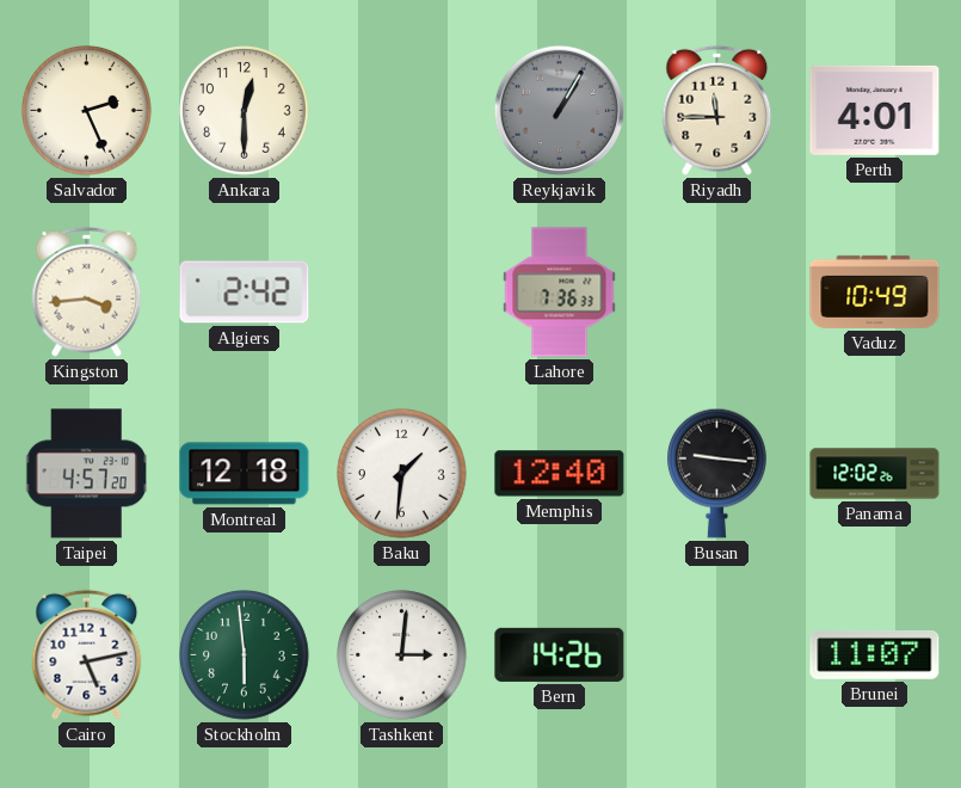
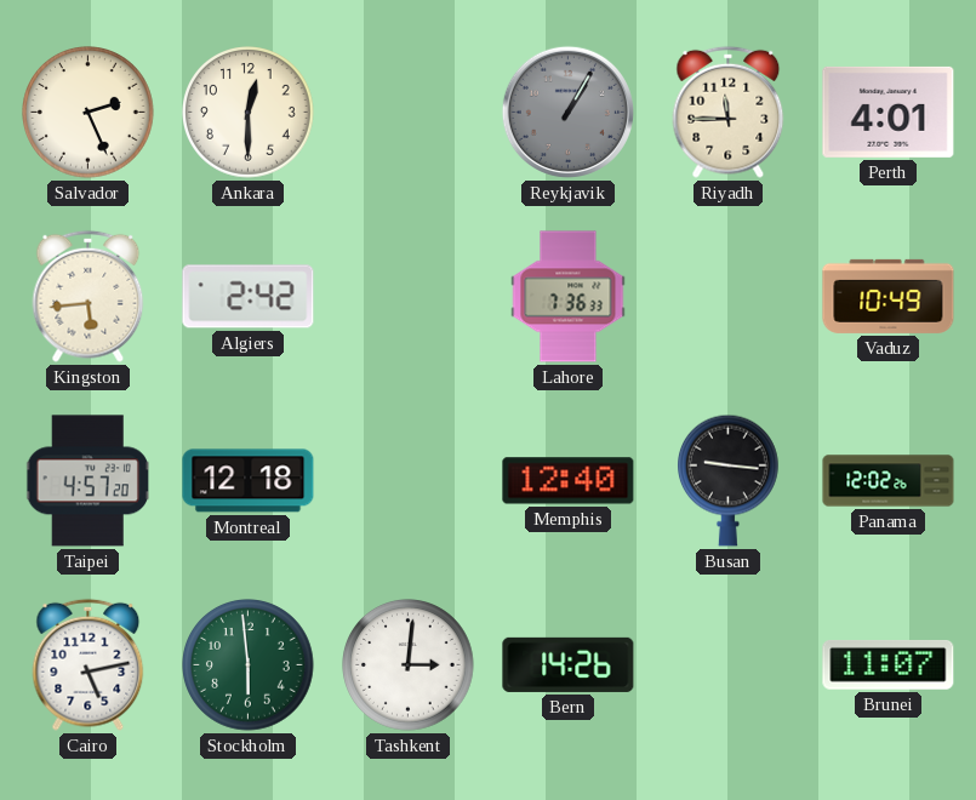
Kingston: 3:44 -> 5:44 (89, 296)
Baku: 1:31 -> none (402, 474)
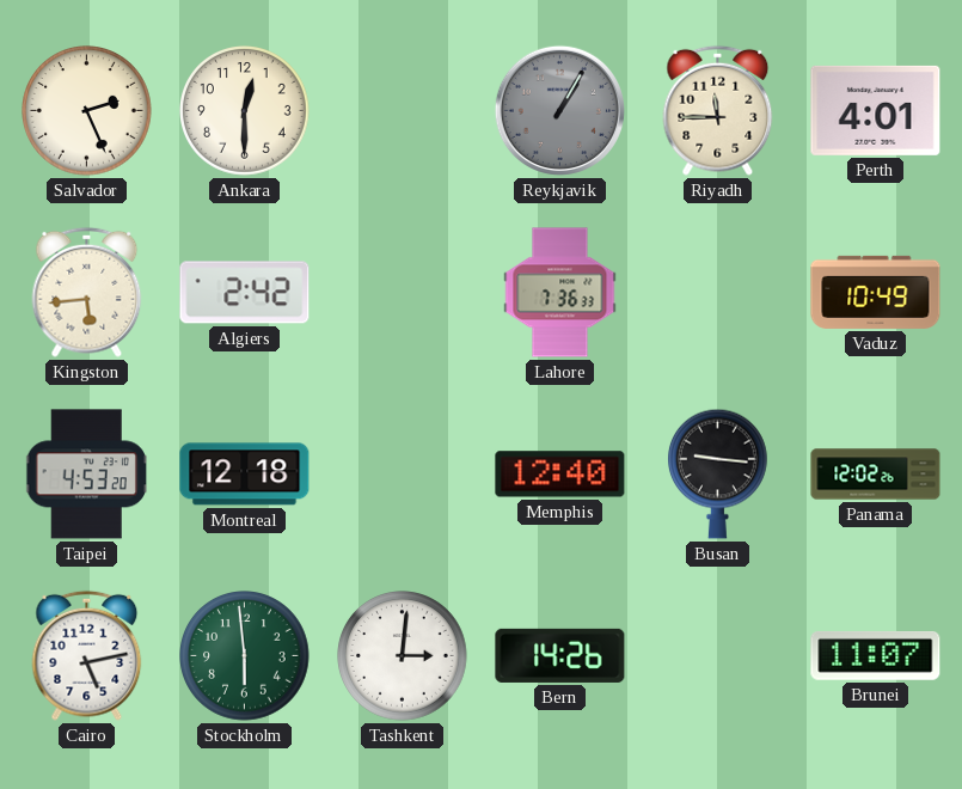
Taipei: 4:57 -> 4:53 (87, 475)
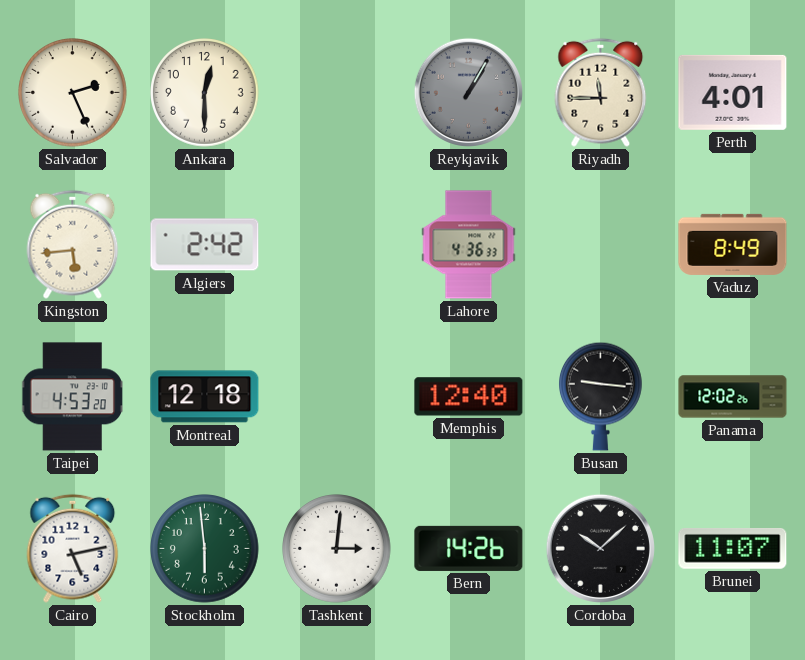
Lahore: 7:36 -> 4:36 (469, 245)
Vaduz: 10:49 -> 8:49 (733, 244)
Cordoba: none -> 10:08 (600, 548)
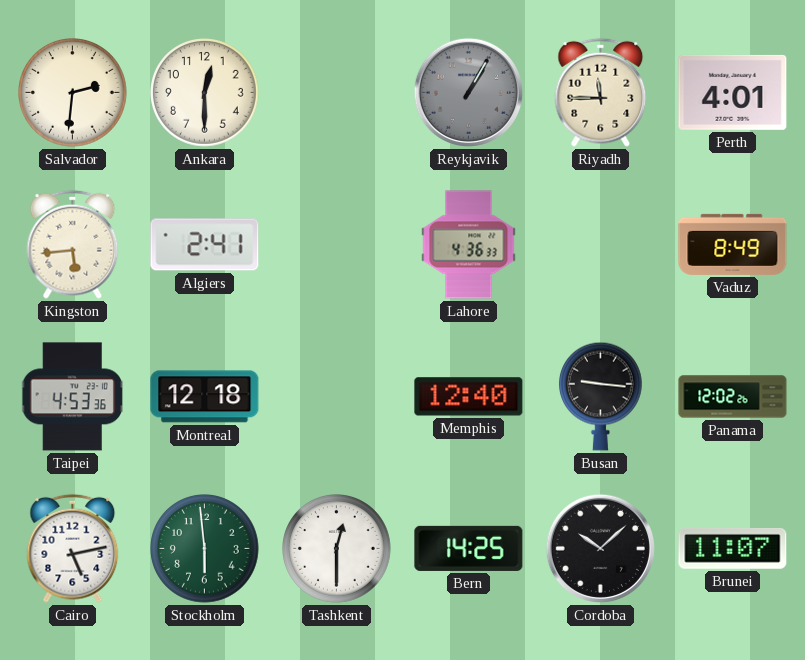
Salvador: 2:26 -> 2:31 (73, 93)
Algiers: 2:42 -> 2:41 (205, 245)
Taipei: 4:53:20 -> 4:53:36 (73, 397)
Tashkent: 3:01 -> 12:30 (337, 549)
Bern: 14:26 -> 14:25 (469, 548)
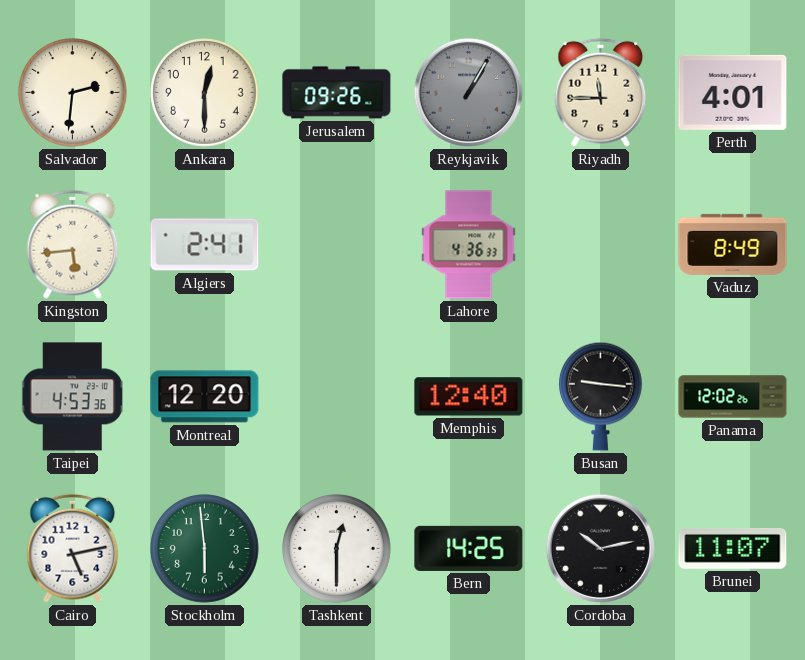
Jerusalem: none -> 09:26 (337, 93)
Montreal: 12:18 -> 12:20 (205, 397)
Cordoba: 10:08 -> 10:13 (600, 548)
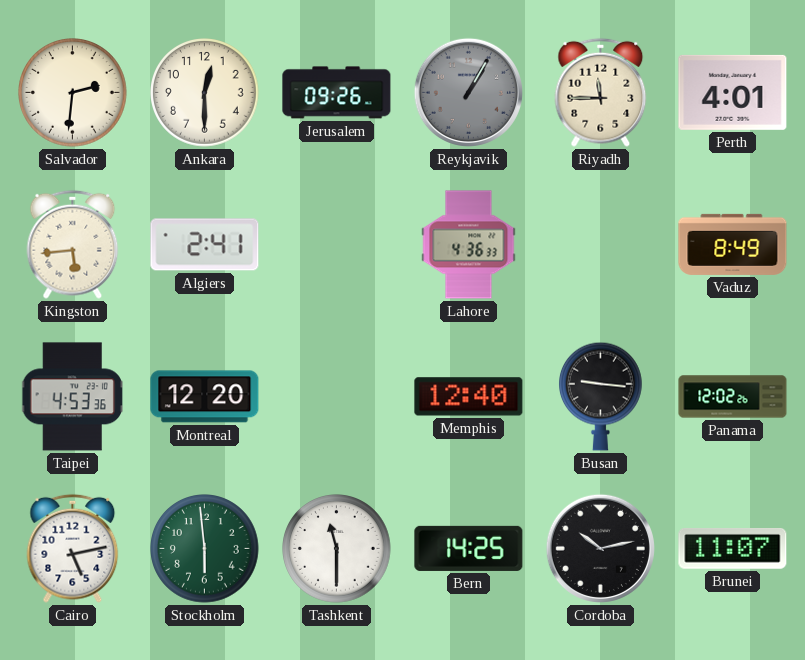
Tashkent: 12:30 -> 11:30 (337, 549)
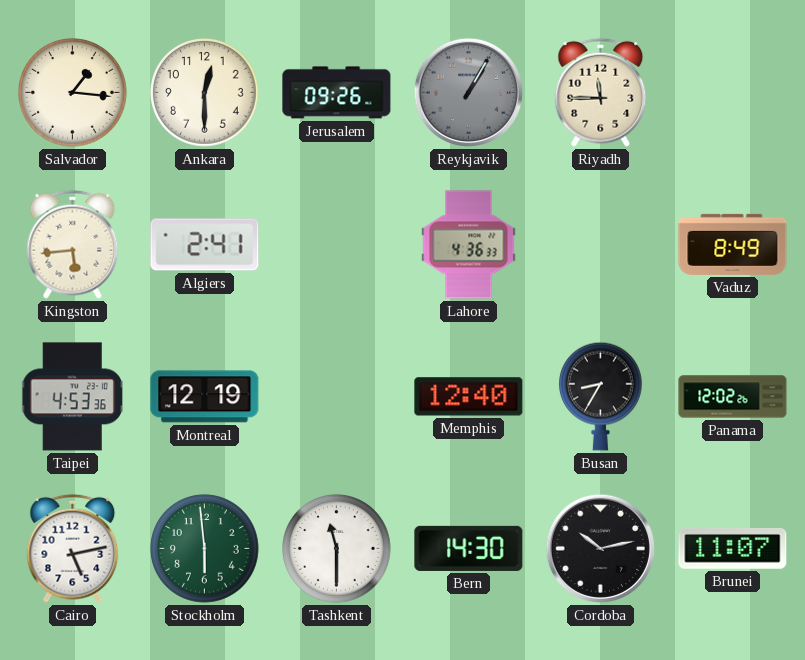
Salvador: 2:31 -> 1:16 (73, 93)
Perth: 4:01 -> none (733, 92)
Montreal: 12:20 -> 12:19 (205, 397)
Busan: 9:16 -> 8:35 (601, 396)
Bern: 14:25 -> 14:30 (469, 548)
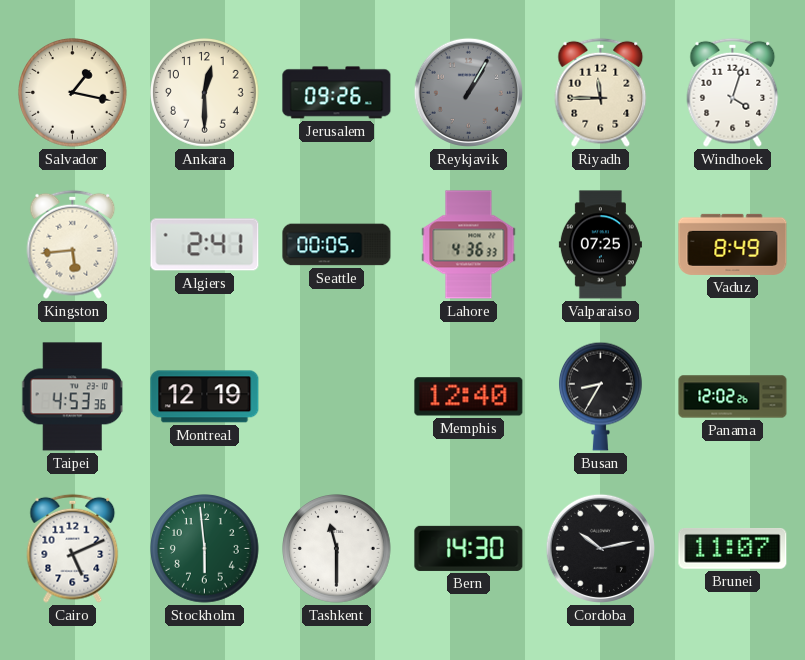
Salvador: 1:16 -> 1:17 (73, 93)
Windhoek: none -> 4:03 (733, 92)
Seattle: none -> 00:05 (337, 245)
Valparaiso: none -> 07:25 (600, 245)
Cairo: 5:13 -> 5:11 (73, 548)
